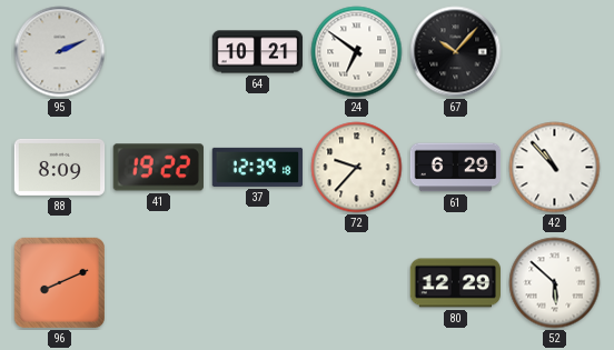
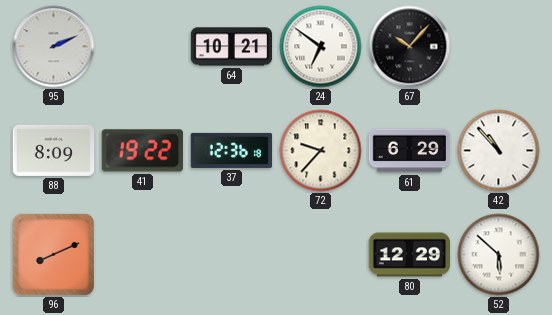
37: 12:39 -> 12:36 (232, 150)
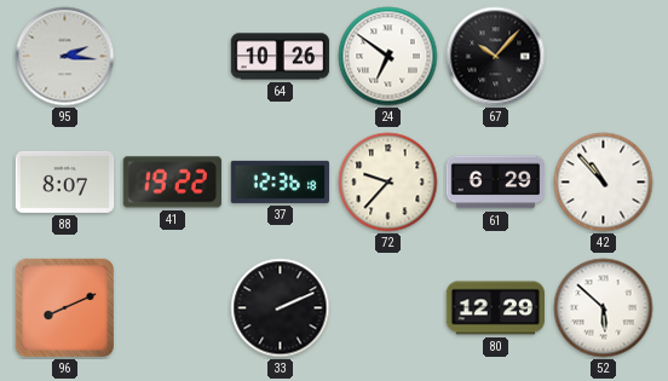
95: 2:11 -> 2:16 (65, 57)
64: 10:21 -> 10:26 (281, 57)
88: 8:09 -> 8:07 (65, 181)
33: none -> 2:11 (281, 308)
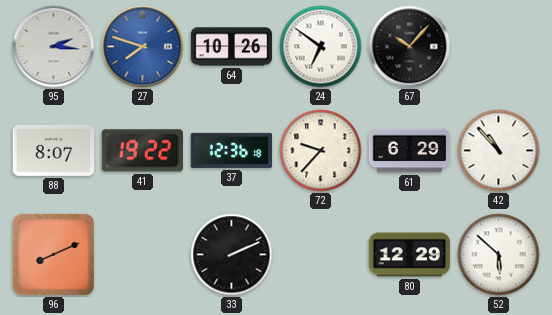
27: none -> 7:48 (143, 47)
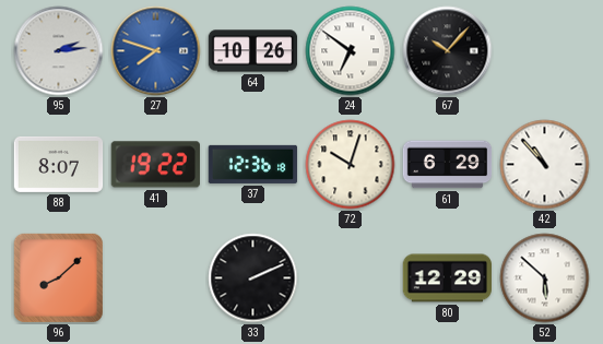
95: 2:16 -> 2:14 (59, 51)
72: 9:37 -> 10:03 (351, 165)
96: 8:11 -> 8:08 (58, 277)
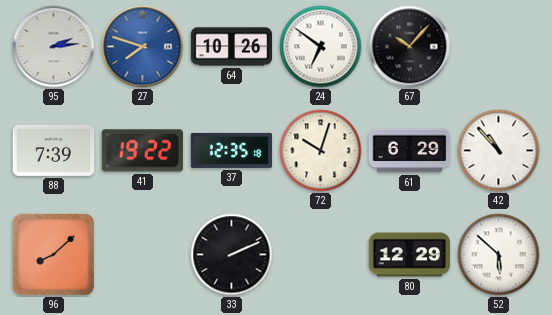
88: 8:07 -> 7:39 (54, 150)
37: 12:36 -> 12:35 (232, 150)
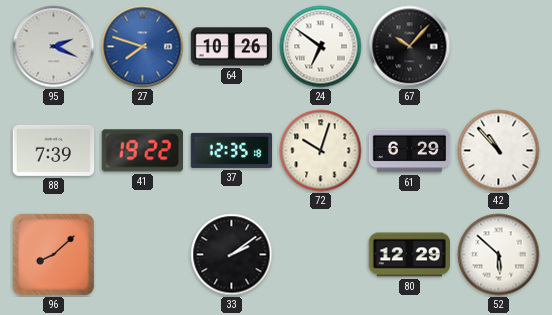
95: 2:14 -> 2:19 (54, 47)
33: 2:11 -> 2:09 (232, 255)
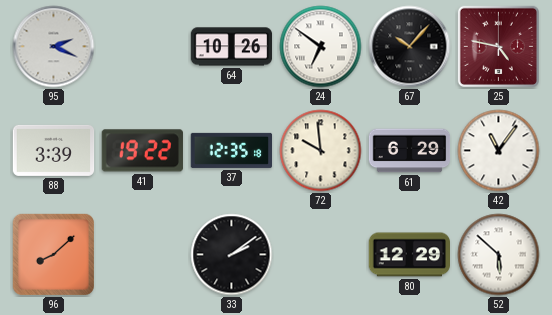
27: 7:48 -> none (143, 47)
25: none -> 4:47 (498, 46)
88: 7:39 -> 3:39 (54, 150)
72: 10:03 -> 9:59 (321, 151)
42: 10:53 -> 11:06 (499, 151)
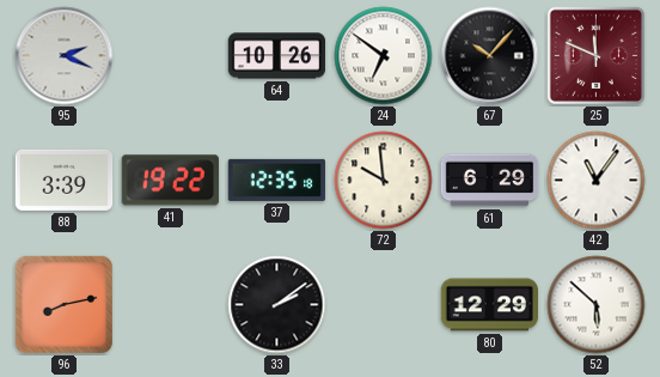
25: 4:47 -> 11:49 (595, 55)
96: 8:08 -> 8:13 (63, 304)
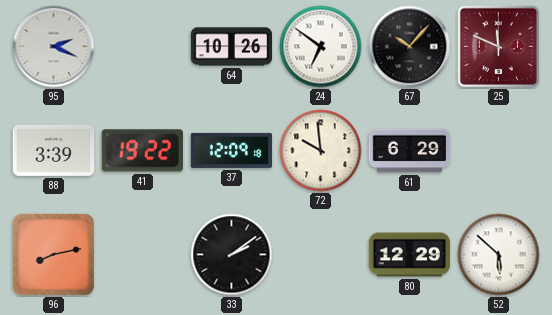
37: 12:35 -> 12:09 (232, 150)
42: 11:06 -> none (597, 181)
